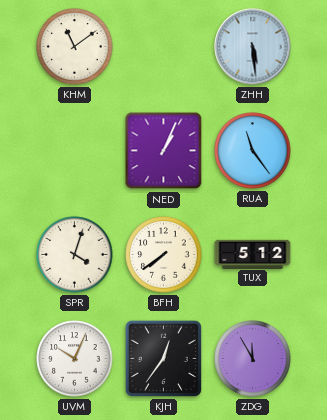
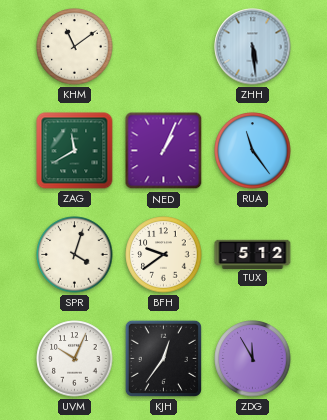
ZAG: none -> 11:40 (75, 151)
BFH: 7:39 -> 9:39 (164, 255)
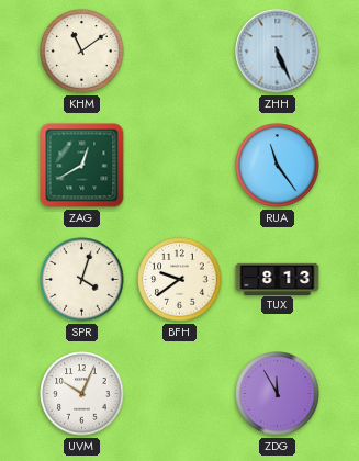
ZHH: 5:29 -> 5:26 (278, 52)
ZAG: 11:40 -> 12:40 (82, 166)
NED: 1:04 -> none (164, 151)
TUX: 5:12 -> 8:13 (278, 279)
KJH: 12:36 -> none (163, 358)
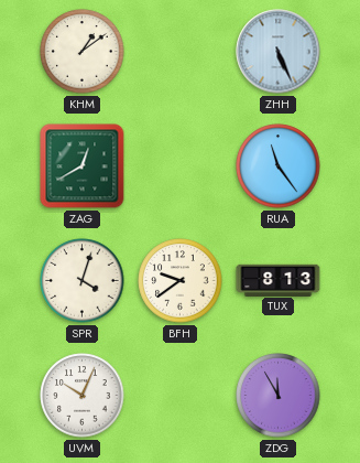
KHM: 11:09 -> 1:09 (83, 52)
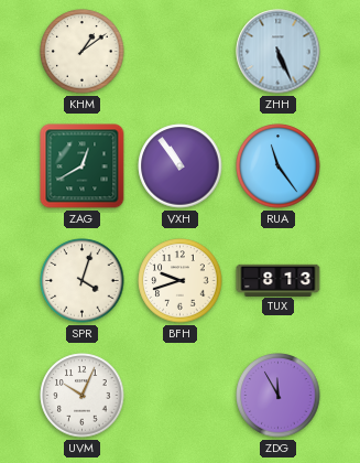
VXH: none -> 10:54 (181, 166)
BFH: 9:39 -> 9:42 (181, 281)
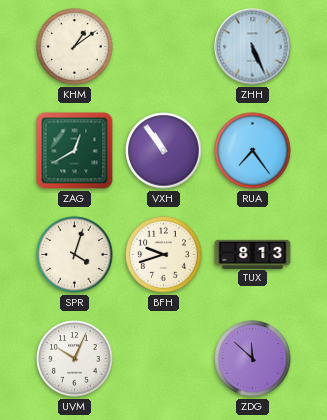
RUA: 11:24 -> 7:24 (253, 151)
ZDG: 11:55 -> 11:52 (253, 359)
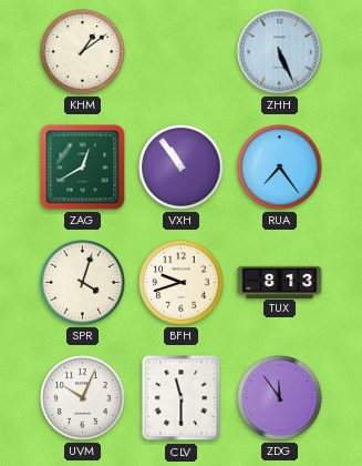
CLV: none -> 11:30 (182, 398)
ZDG: 11:52 -> 11:54 (280, 398)
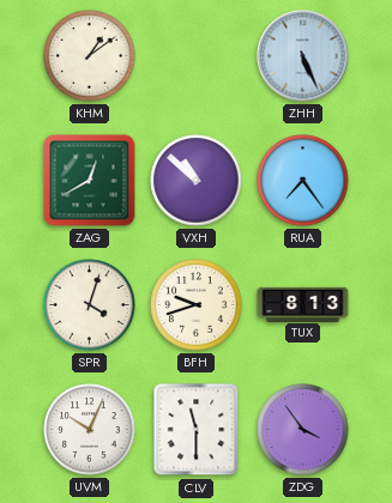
VXH: 10:54 -> 10:52 (197, 181)
ZDG: 11:54 -> 3:54 (303, 430)
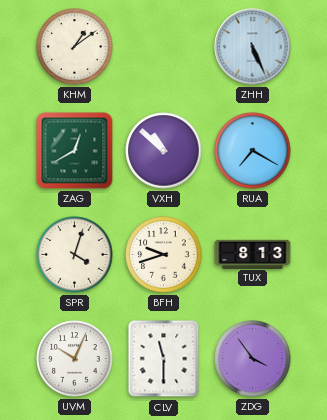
RUA: 7:24 -> 7:20 (253, 151)
